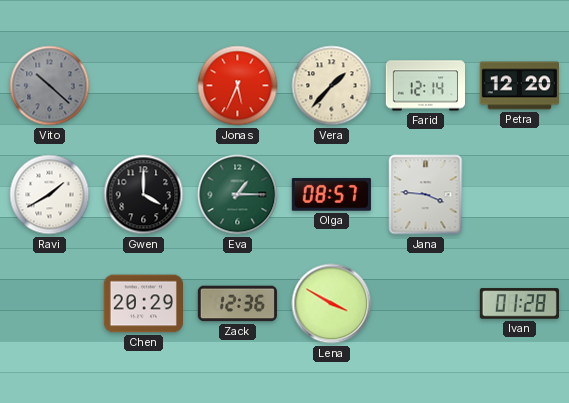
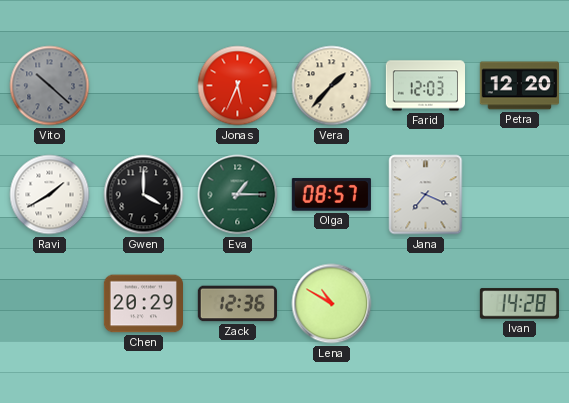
Farid: 12:14 -> 12:03 (425, 86)
Jana: 3:46 -> 7:19 (426, 195)
Lena: 3:50 -> 10:50 (332, 304)
Ivan: 01:28 -> 14:28 (519, 304)
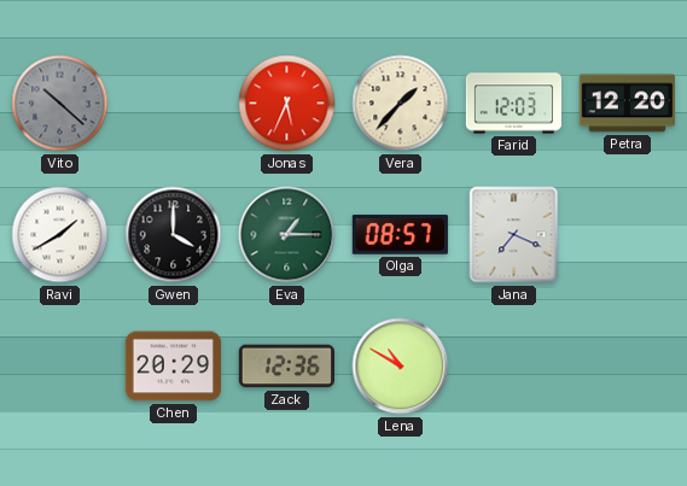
Ivan: 14:28 -> none (519, 304)
